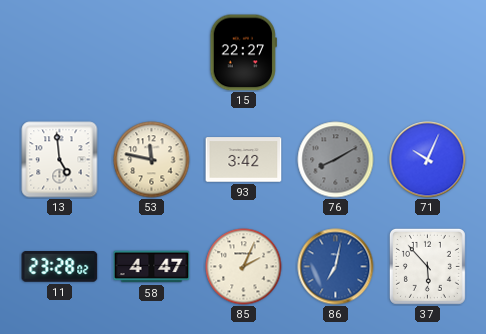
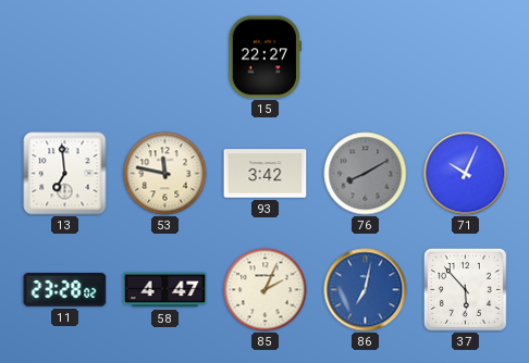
13: 4:59 -> 6:59 (65, 174)
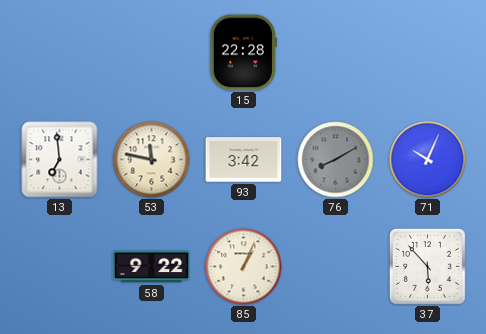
15: 22:27 -> 22:28 (243, 53)
11: 23:28 -> none (65, 290)
58: 4:47 -> 9:22 (152, 267)
85: 2:04 -> 1:04 (244, 267)
86: 7:02 -> none (366, 290)
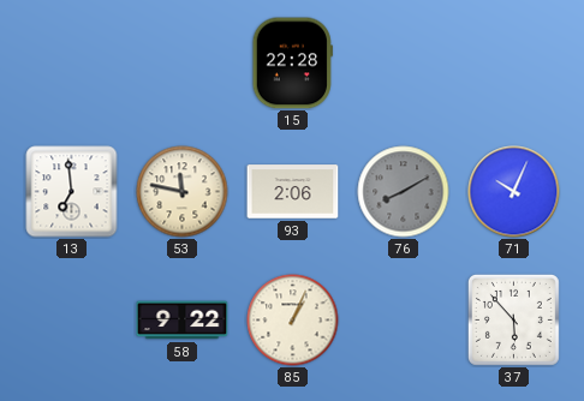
93: 3:42 -> 2:06 (293, 192)
